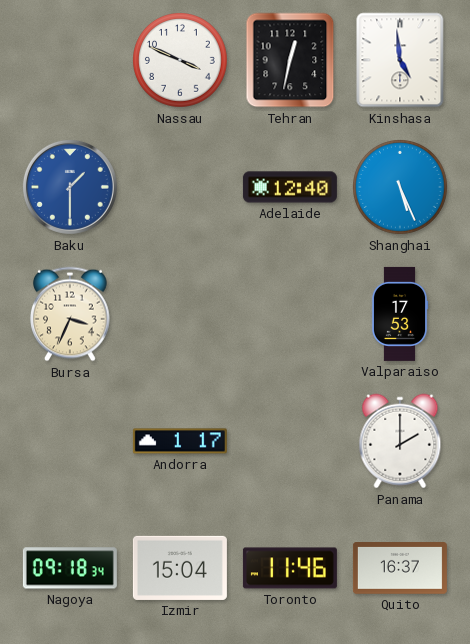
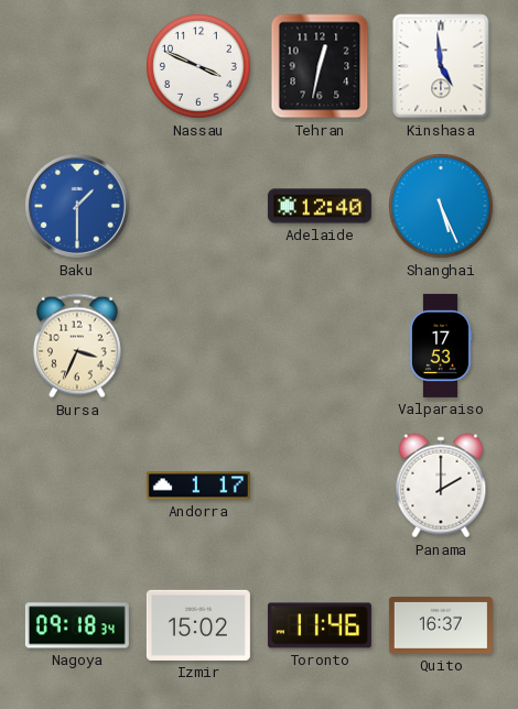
Izmir: 15:04 -> 15:02 (198, 625)
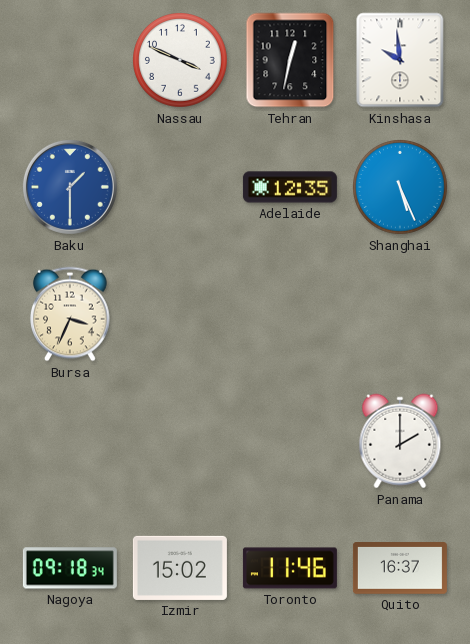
Kinshasa: 4:59 -> 9:59 (400, 60)
Adelaide: 12:40 -> 12:35 (290, 187)
Valparaiso: 17:53 -> none (441, 346)
Andorra: 1:17 -> none (198, 486)
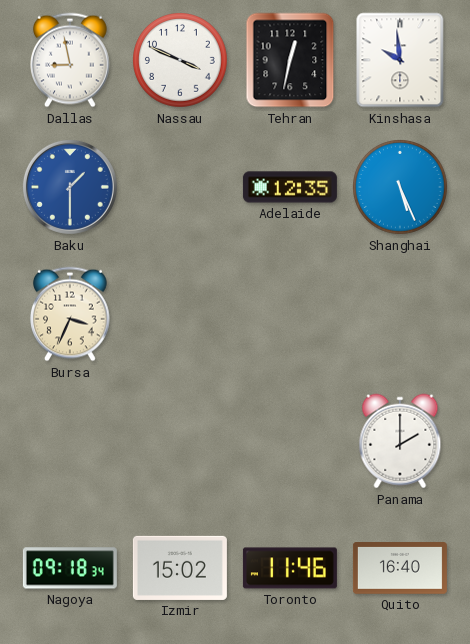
Dallas: none -> 8:58 (71, 60)
Quito: 16:37 -> 16:40 (400, 569)
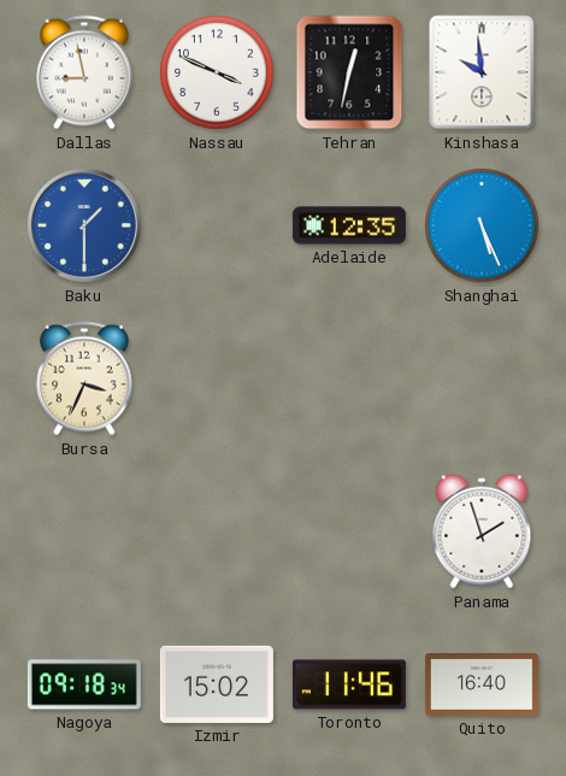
Panama: 2:00 -> 1:57 (482, 531)
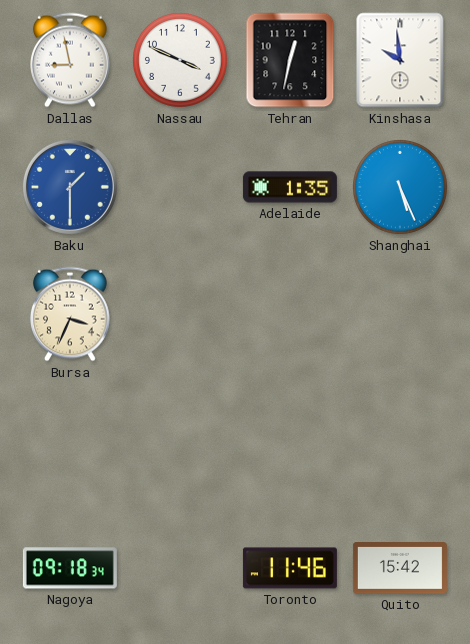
Adelaide: 12:35 -> 1:35 (290, 187)
Panama: 1:57 -> none (482, 531)
Izmir: 15:02 -> none (217, 684)
Quito: 16:40 -> 15:42 (400, 569)
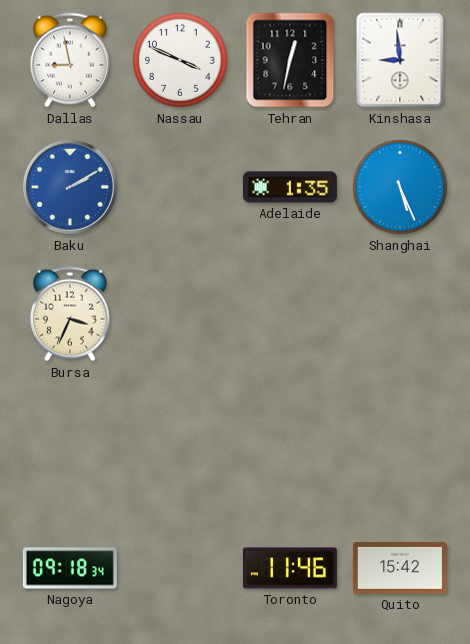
Kinshasa: 9:59 -> 8:59 (400, 60)
Baku: 1:30 -> 2:10 (70, 187)
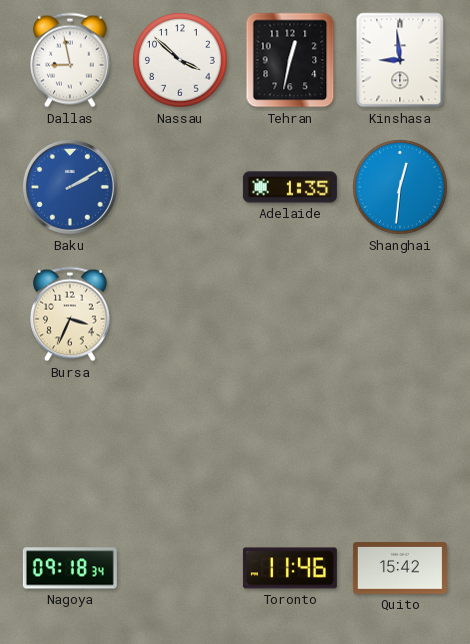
Nassau: 3:49 -> 3:52 (181, 61)
Shanghai: 5:26 -> 12:31 (401, 188)
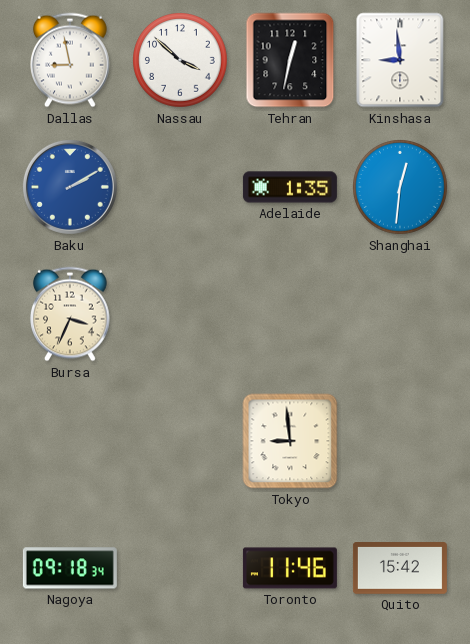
Tokyo: none -> 8:59 (290, 441)
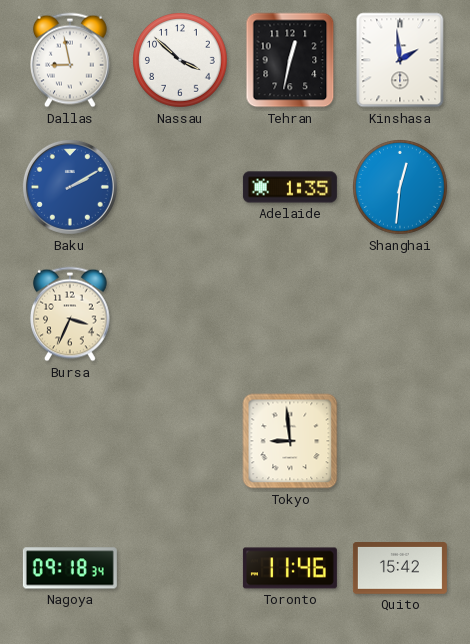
Kinshasa: 8:59 -> 1:59 (400, 60)
